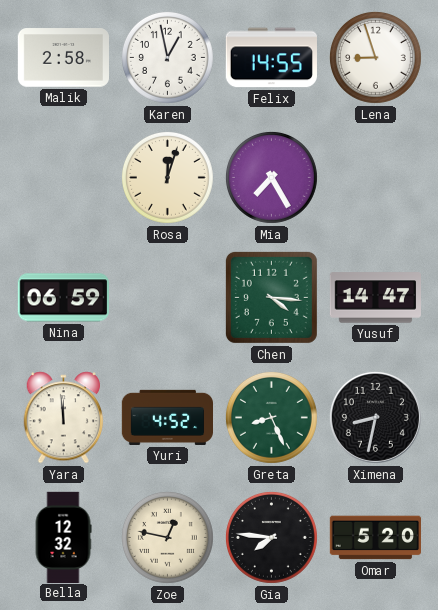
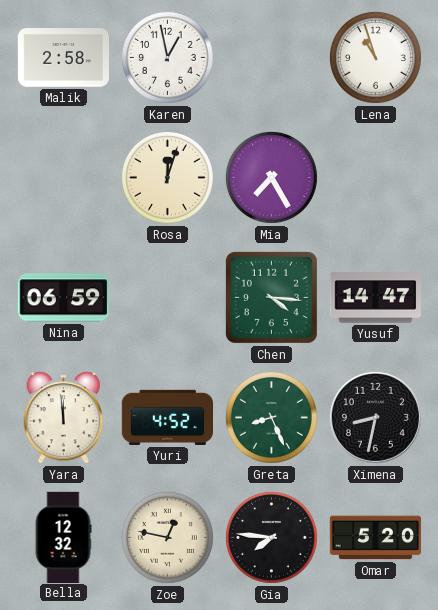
Felix: 14:55 -> none (271, 58)
Lena: 8:57 -> 10:57 (375, 57)
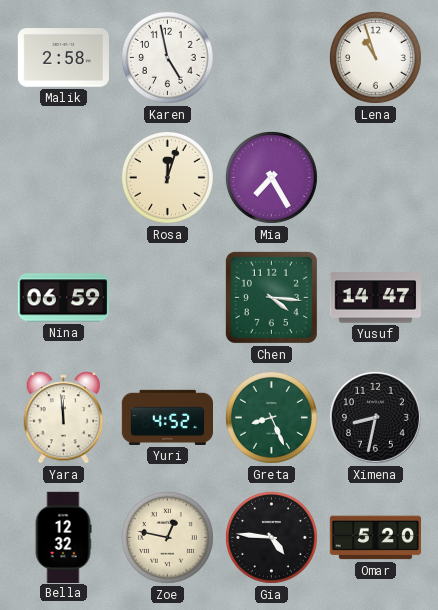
Karen: 12:58 -> 4:58 (167, 57)
Gia: 7:46 -> 4:46 (271, 537)
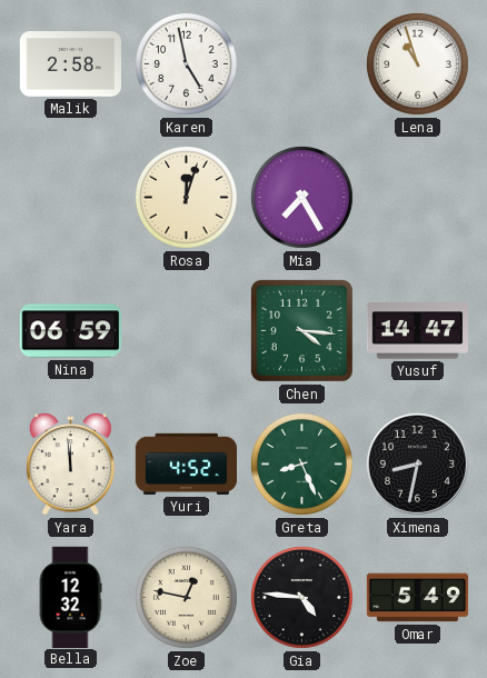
Omar: 5:20 -> 5:49 (417, 598)
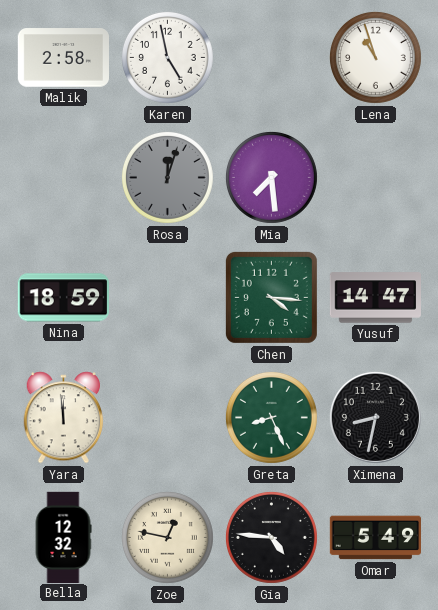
Rosa dial: cream -> grey (167, 177)
Mia: 7:25 -> 7:29 (271, 177)
Nina: 06:59 -> 18:59 (63, 298)
Yuri: 4:52 -> none (186, 463)
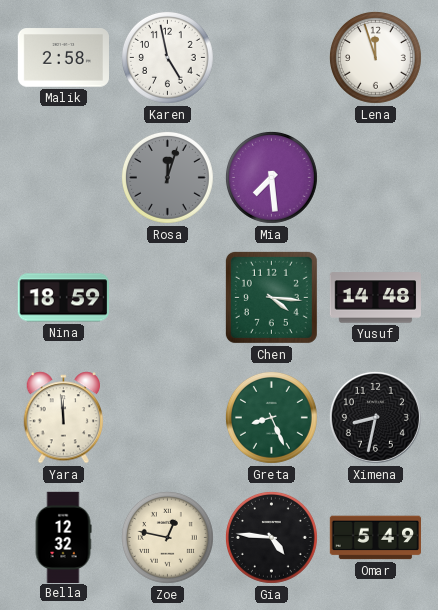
Lena: 10:57 -> 11:57 (375, 57)
Yusuf: 14:47 -> 14:48 (375, 298)
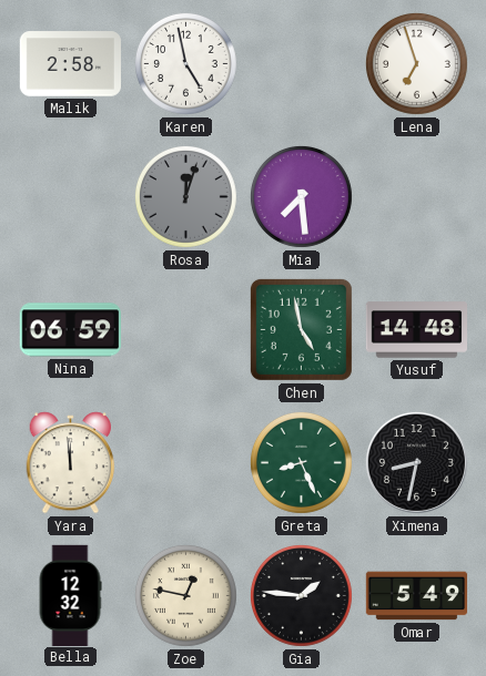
Lena: 11:57 -> 6:57 (416, 63)
Nina: 18:59 -> 06:59 (70, 330)
Chen: 4:16 -> 4:58 (301, 329)
Gia: 4:46 -> 1:46 (301, 595)
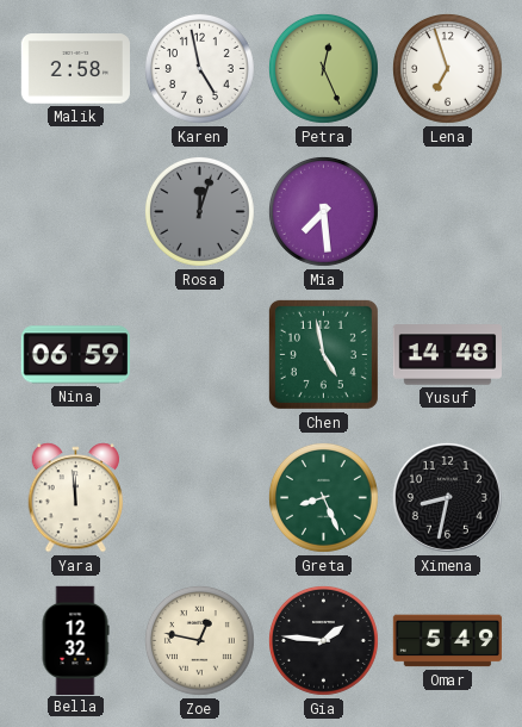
Petra: none -> 12:26 (323, 68)
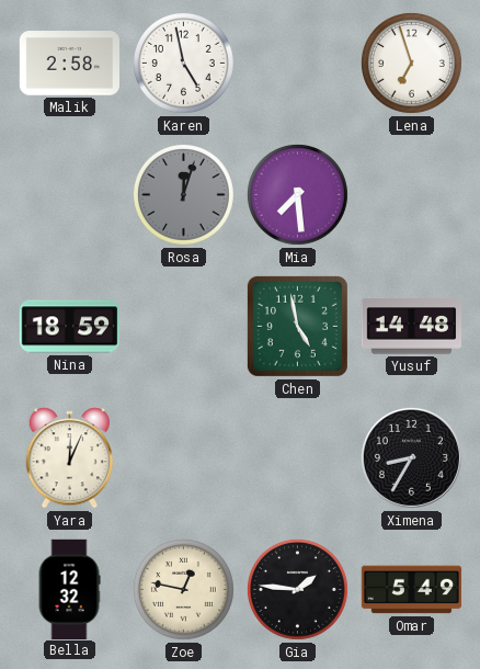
Petra: 12:26 -> none (323, 68)
Nina: 06:59 -> 18:59 (69, 327)
Yara: 11:59 -> 12:04 (70, 458)
Greta: 8:26 -> none (323, 497)
Ximena: 8:32 -> 8:35 (411, 457)
